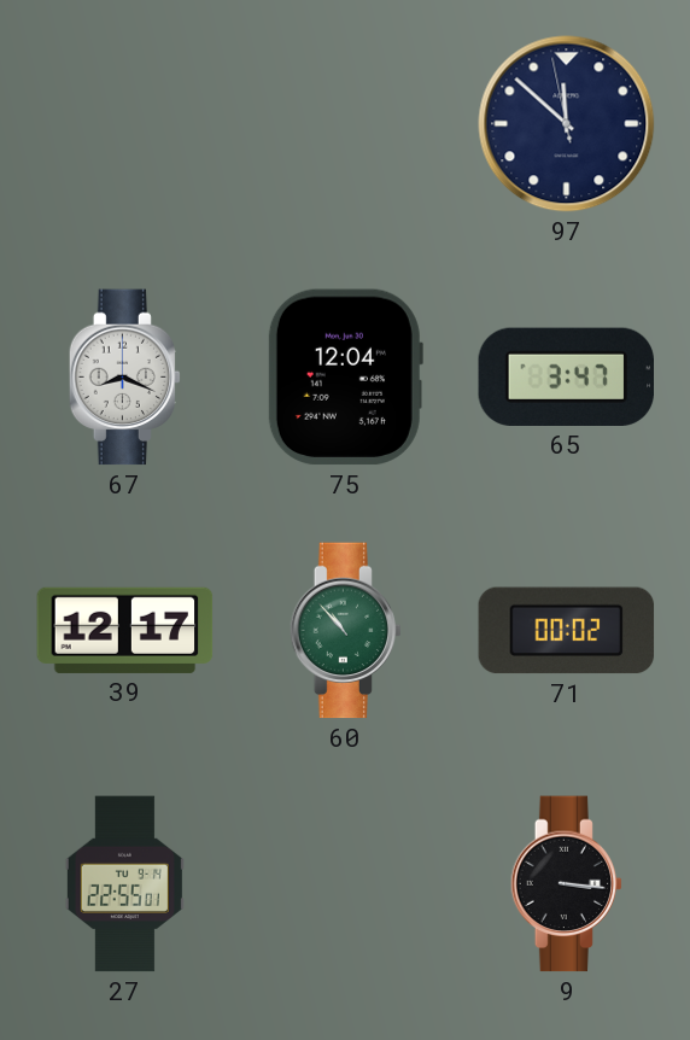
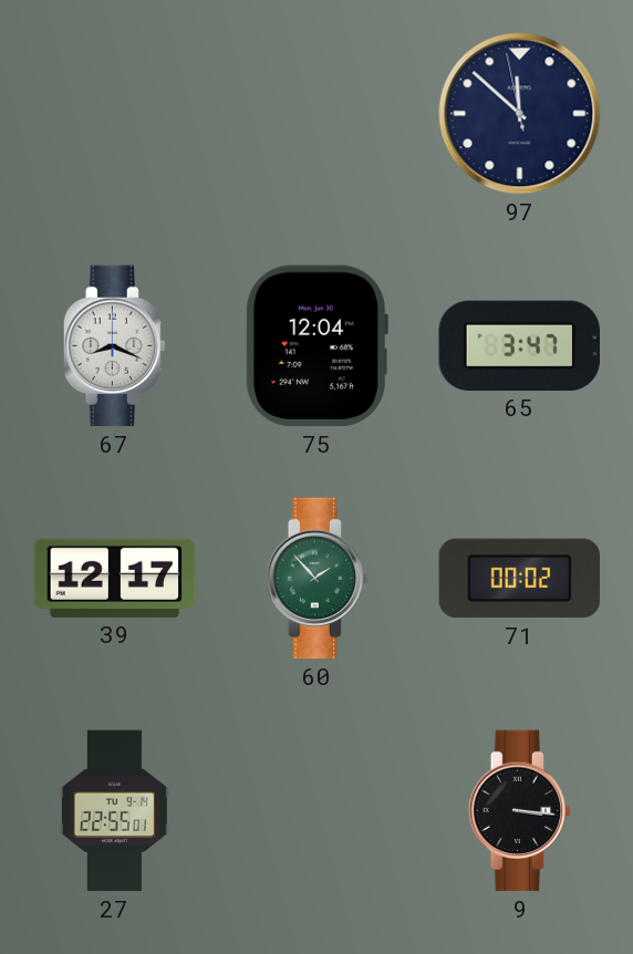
60: 10:53 -> 1:53 (318, 579)
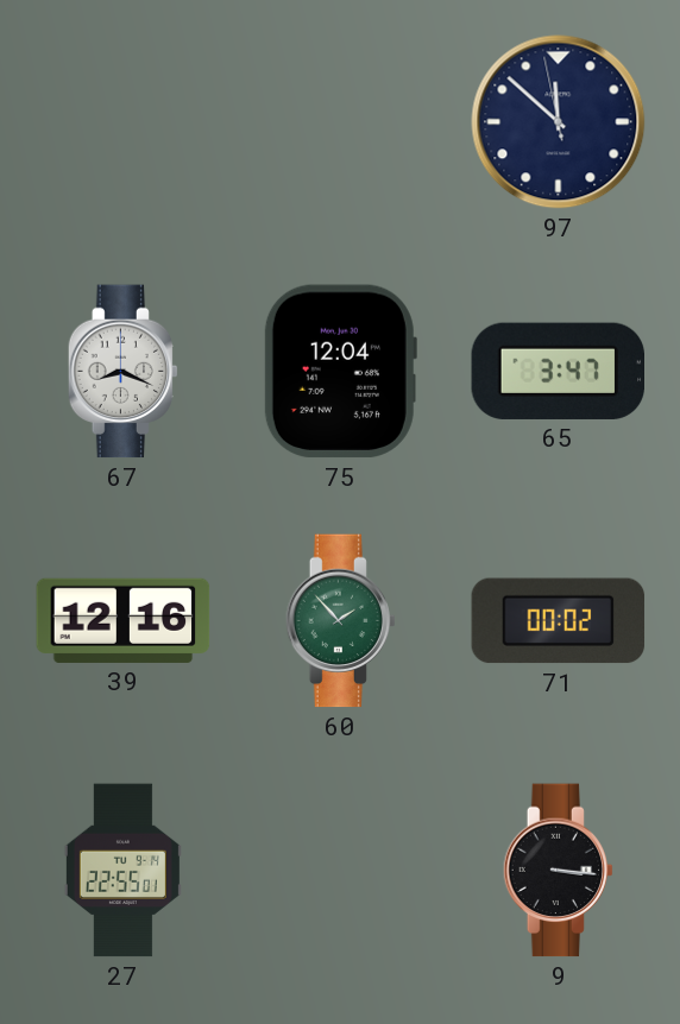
39: 12:17 -> 12:16 (124, 620)
